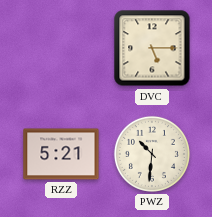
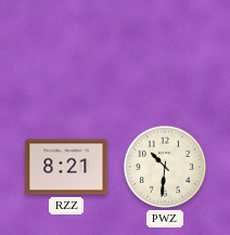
DVC: 5:15 -> none (152, 48)
RZZ: 5:21 -> 8:21 (66, 167)
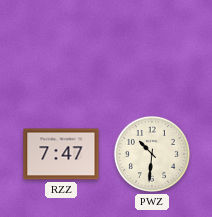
RZZ: 8:21 -> 7:47 (61, 154)
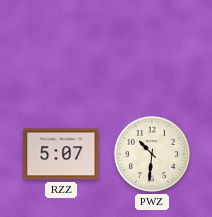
RZZ: 7:47 -> 5:07 (61, 154)
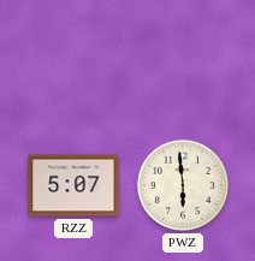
PWZ: 10:31 -> 5:59 (183, 185)
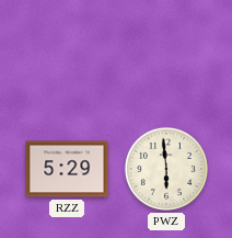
RZZ: 5:07 -> 5:29 (67, 169)
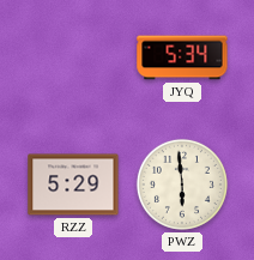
JYQ: none -> 5:34 (182, 58)
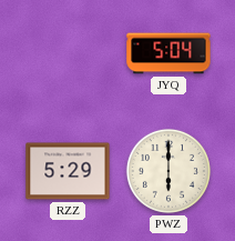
JYQ: 5:34 -> 5:04 (168, 53)
PWZ: 5:59 -> 6:00 (168, 171)
